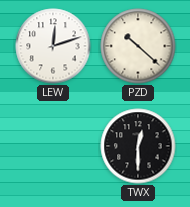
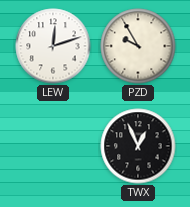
PZD: 10:22 -> 9:55 (138, 46)
TWX: 12:30 -> 12:56 (138, 146)
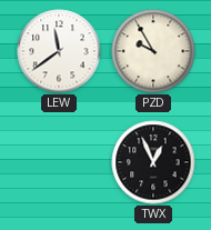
LEW: 12:12 -> 11:39 (59, 51)
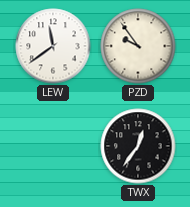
PZD: 9:55 -> 9:54 (138, 46)
TWX: 12:56 -> 12:36 (138, 146)
